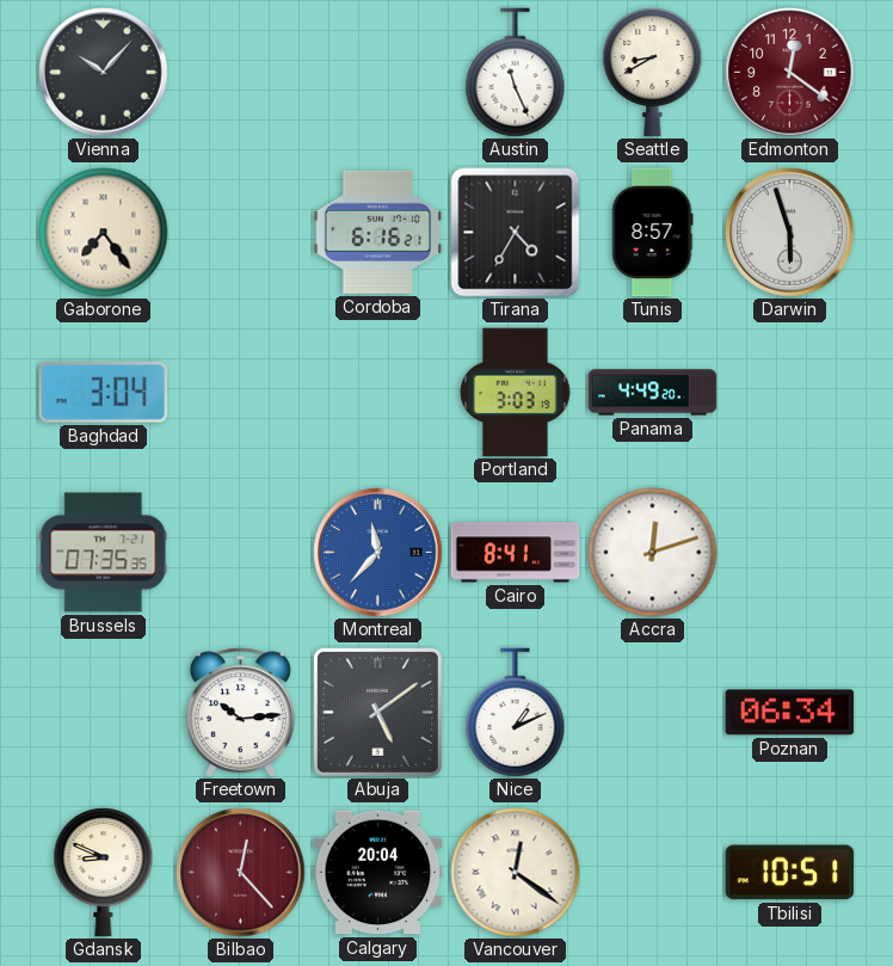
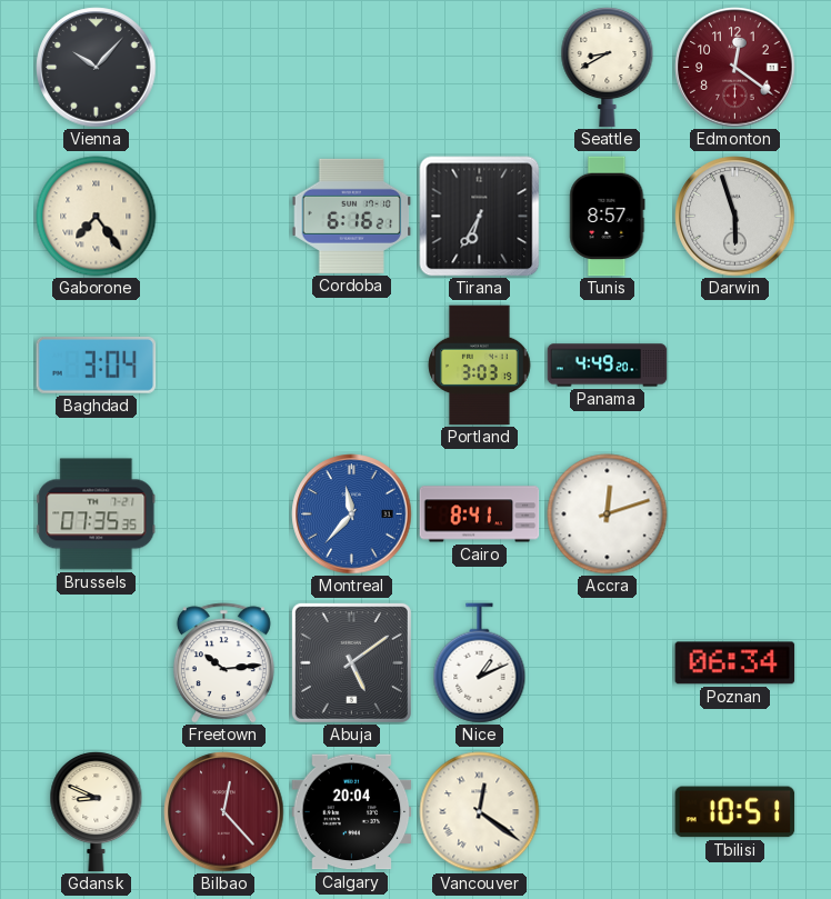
Austin: 11:26 -> none (516, 73)
Tirana: 4:35 -> 6:35 (480, 217)
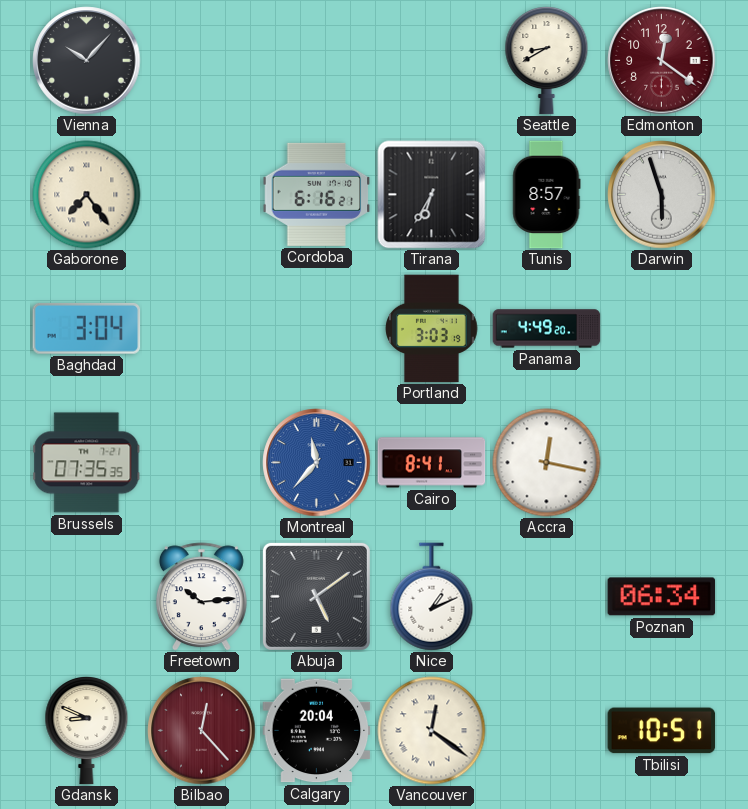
Accra: 12:12 -> 12:17 (547, 463)
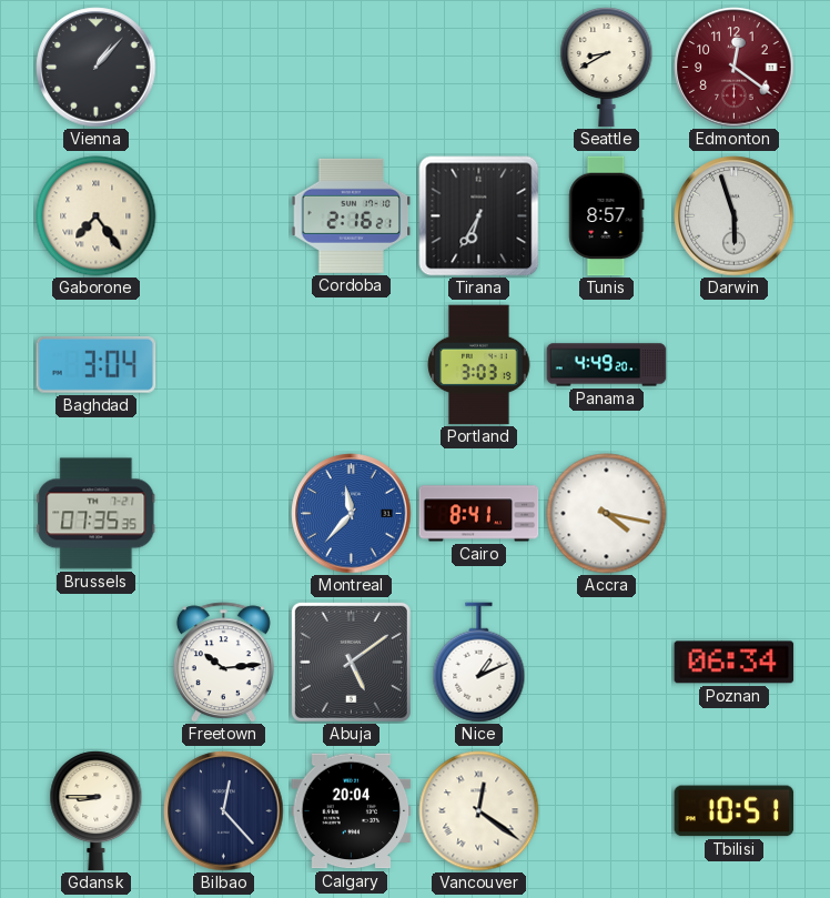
Vienna: 10:07 -> 1:07 (97, 68)
Cordoba: 6:16 -> 2:16 (352, 215)
Accra: 12:17 -> 4:17 (607, 514)
Gdansk: 8:49 -> 8:45 (97, 811)
Bilbao dial: burgundy -> navy (224, 811)
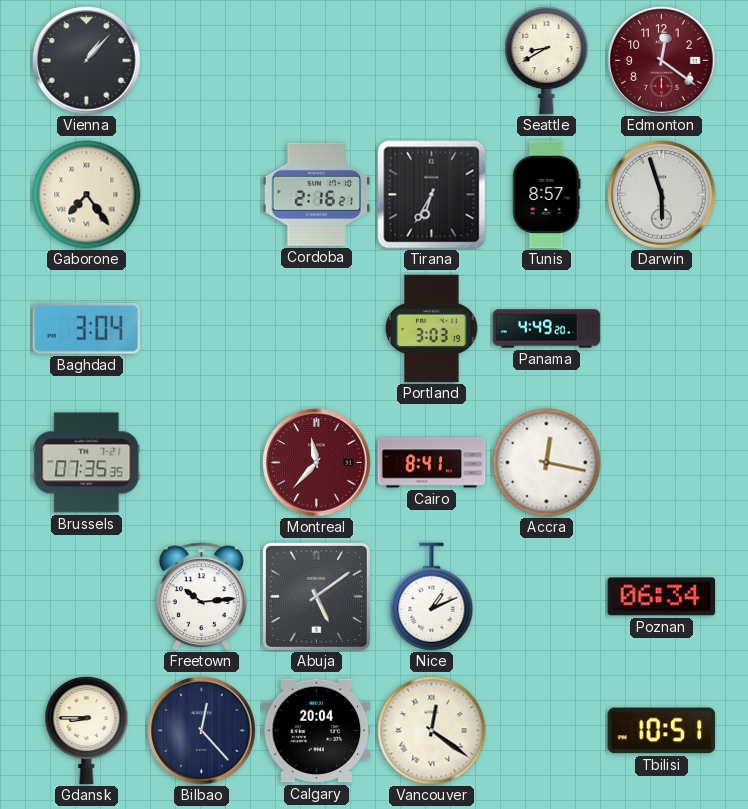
Montreal dial: blue -> burgundy (317, 463)
Accra: 4:17 -> 12:17 (547, 463)
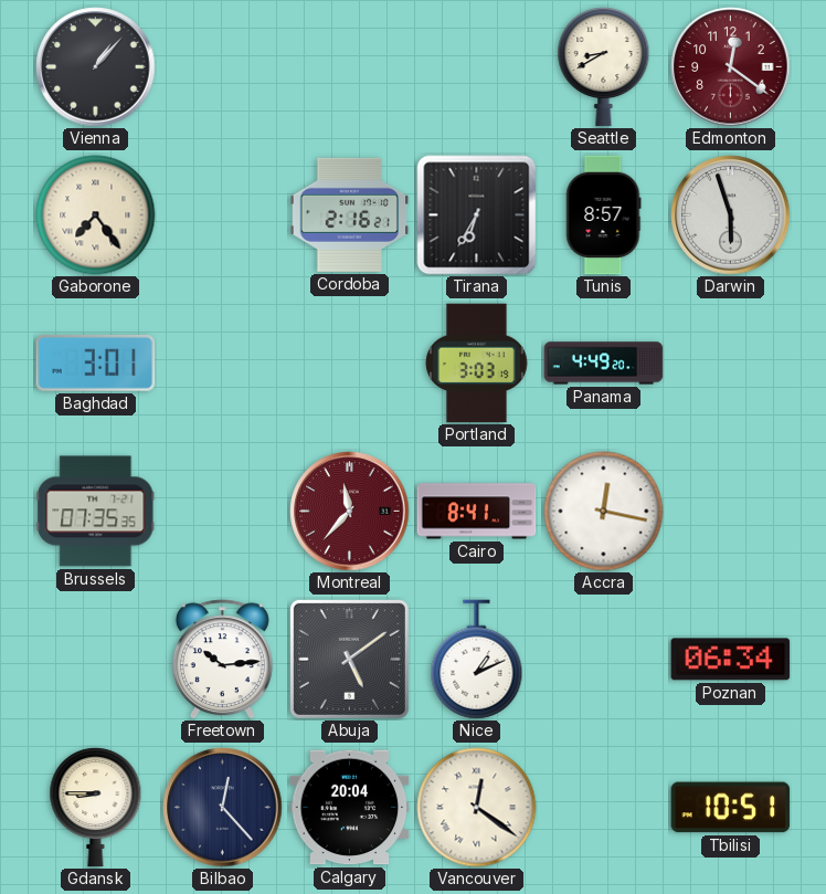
Baghdad: 3:04 -> 3:01 (96, 362)
